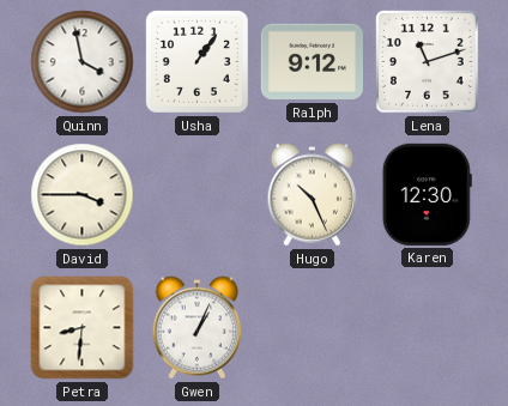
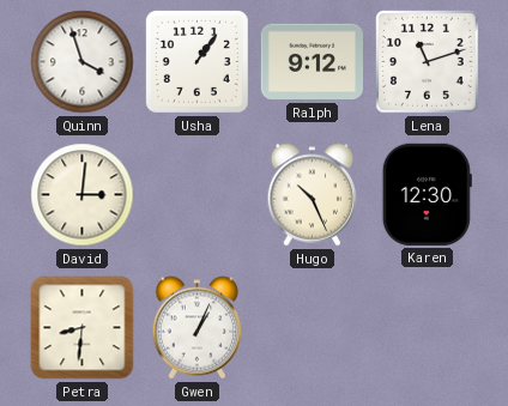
Quinn: 3:58 -> 3:57 (83, 62)
David: 3:45 -> 3:01 (83, 195)
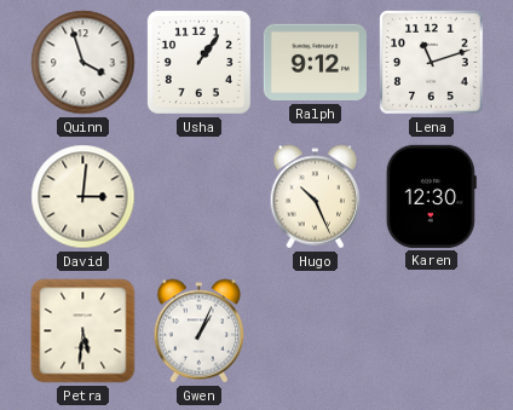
Petra: 8:31 -> 5:31 (83, 331)
